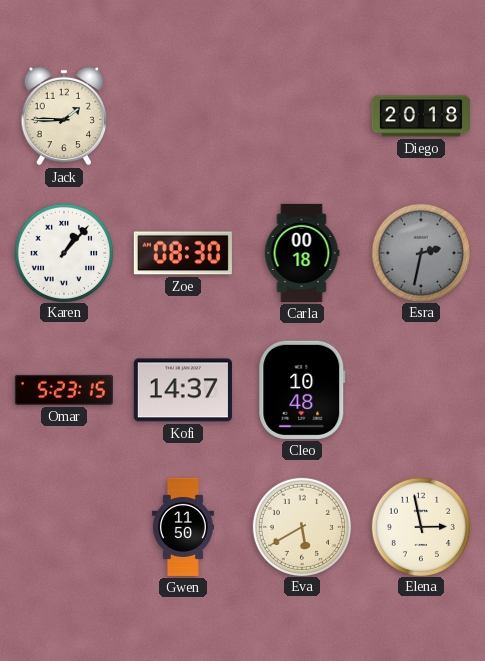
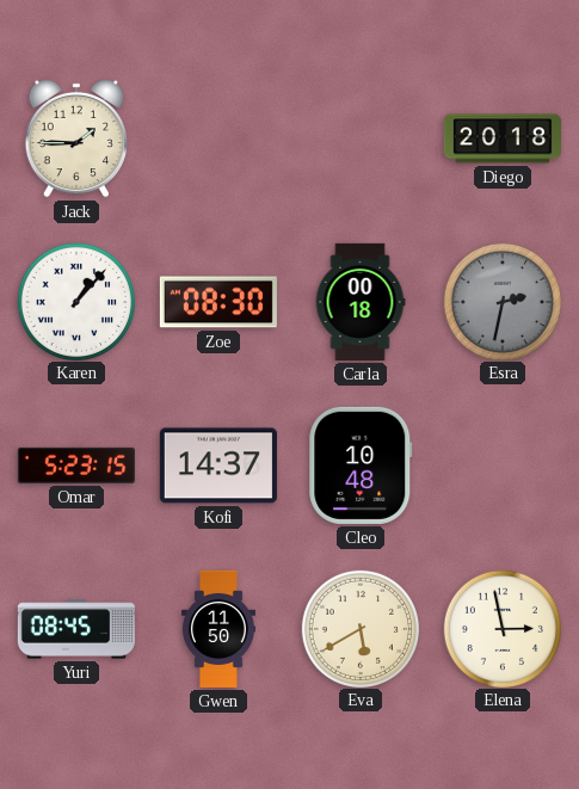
Yuri: none -> 08:45 (76, 629)
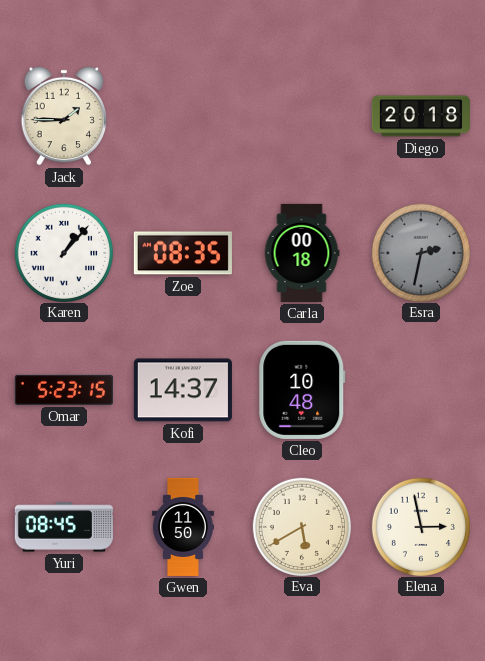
Zoe: 08:30 -> 08:35 (183, 253)
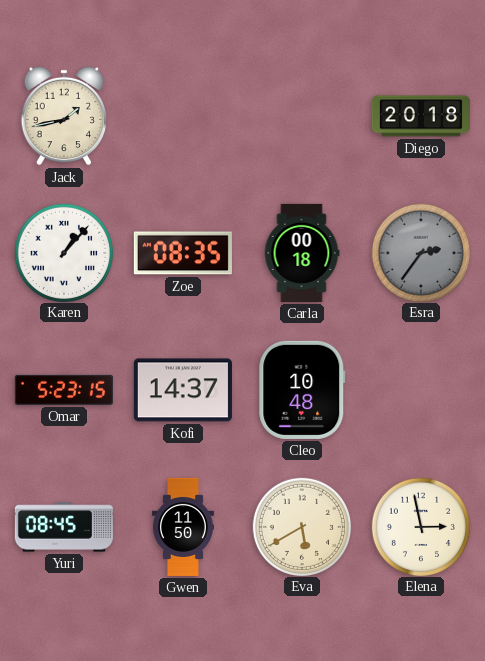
Jack: 1:45 -> 1:43 (64, 116)
Esra: 2:32 -> 2:36 (420, 252)
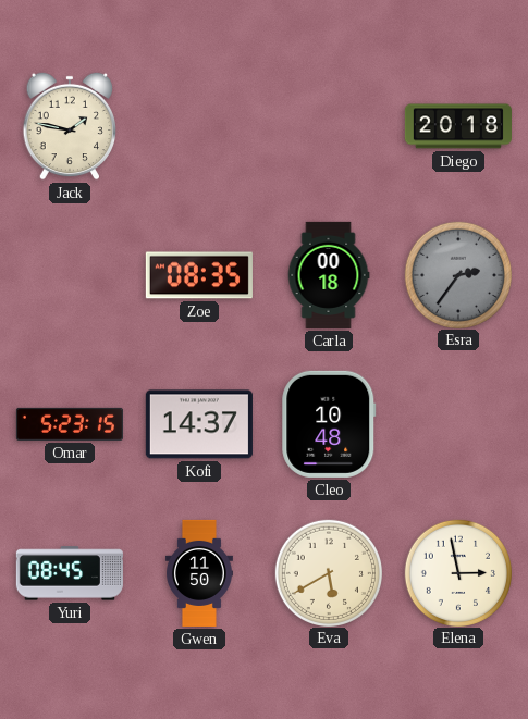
Jack: 1:43 -> 1:47 (70, 126)
Karen: 1:07 -> none (63, 252)
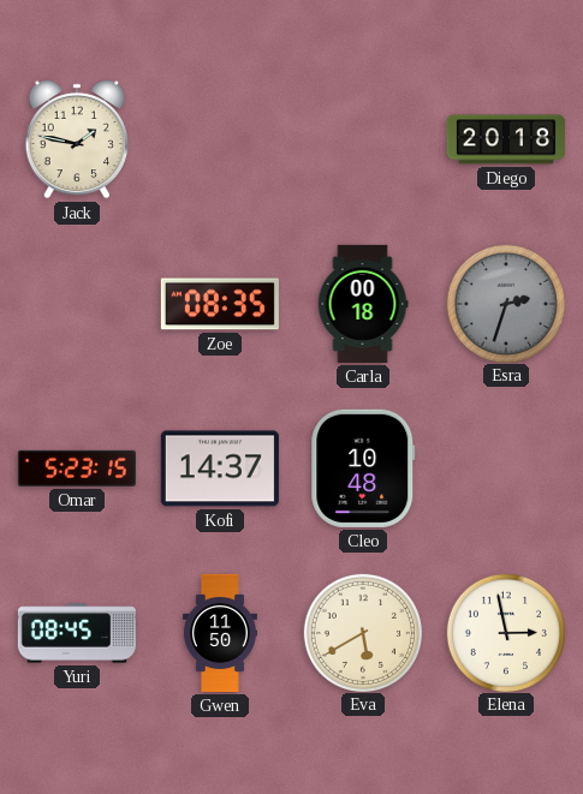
Esra: 2:36 -> 2:33 (505, 303)
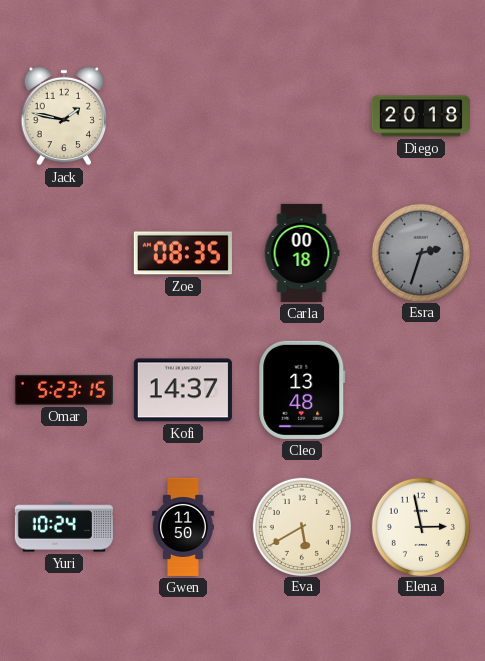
Cleo: 10:48 -> 13:48 (302, 390)
Yuri: 08:45 -> 10:24 (64, 527)
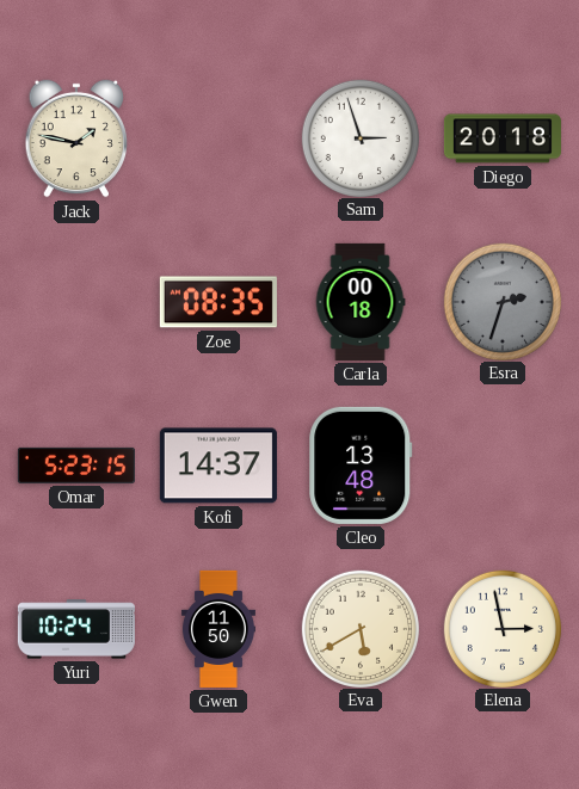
Sam: none -> 2:57 (359, 137)
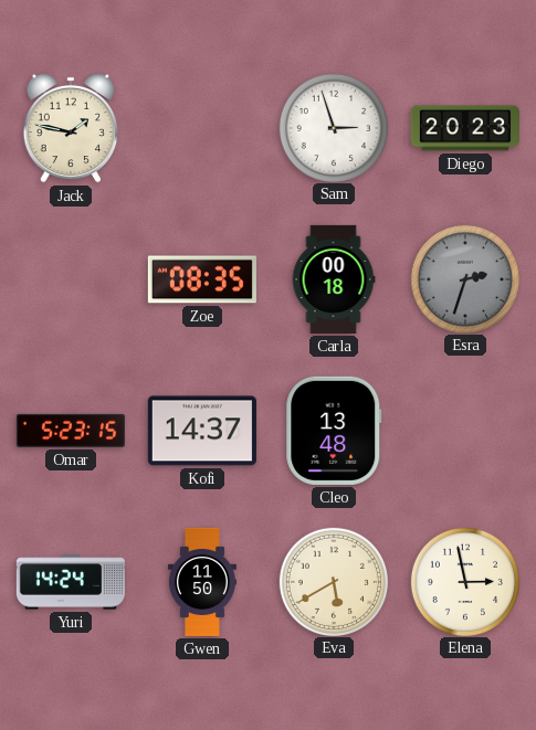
Diego: 20:18 -> 20:23 (465, 128)
Yuri: 10:24 -> 14:24 (71, 582)
